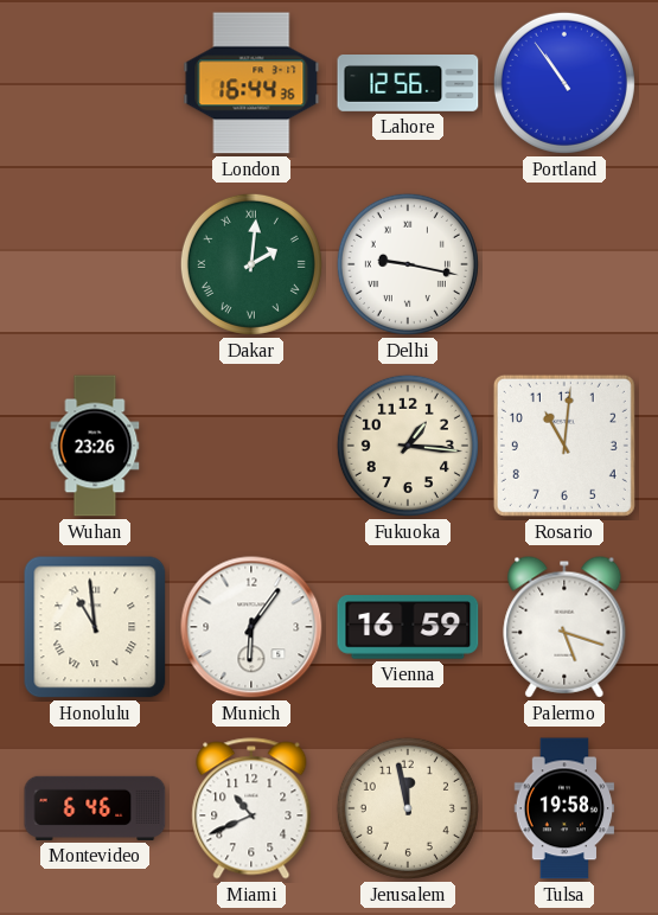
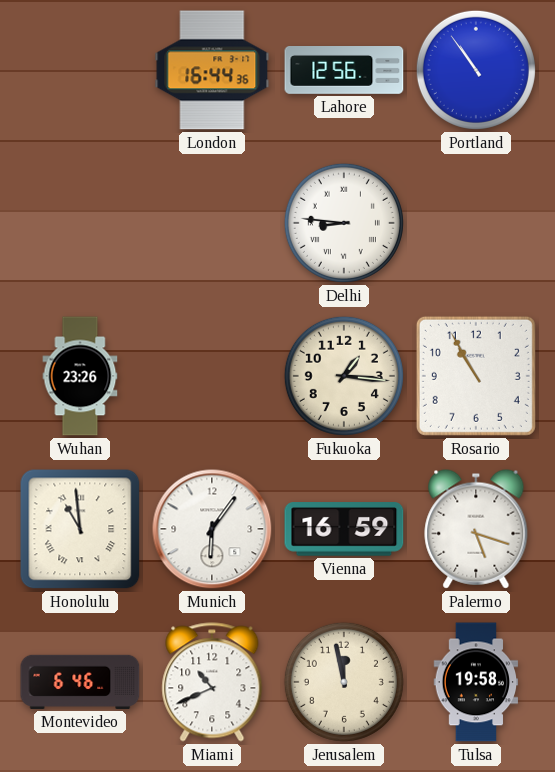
Dakar: 2:01 -> none (251, 264)
Delhi: 9:17 -> 8:46 (344, 223)
Rosario: 11:01 -> 10:55 (476, 376)
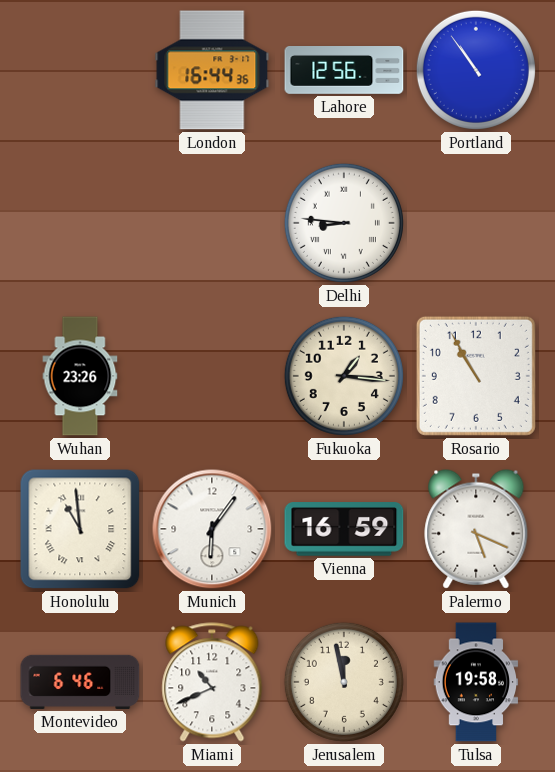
Palermo: 5:18 -> 5:19 (476, 529)
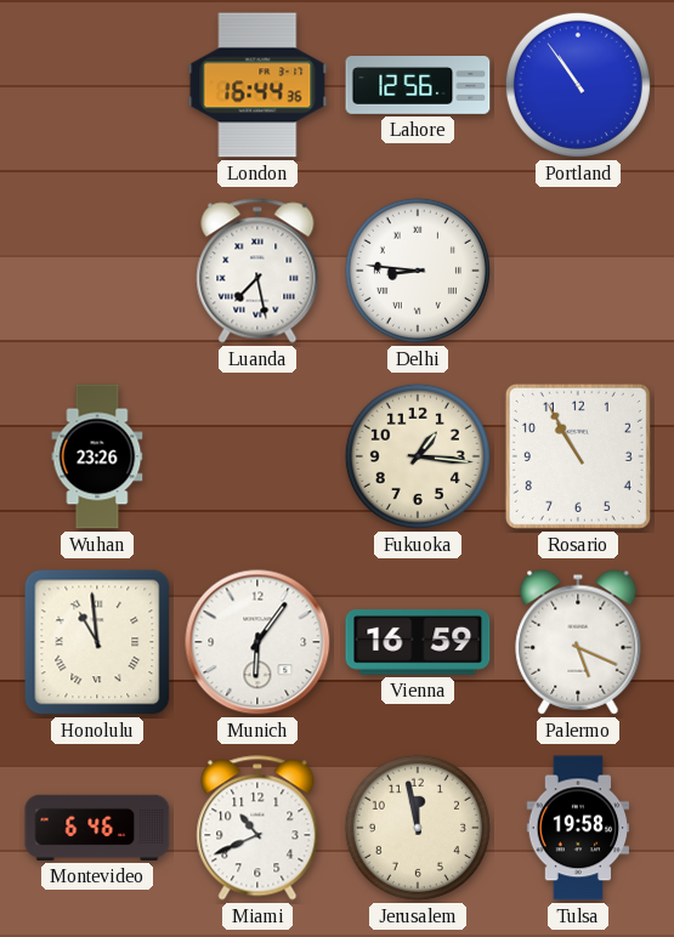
Luanda: none -> 7:28 (257, 271)
